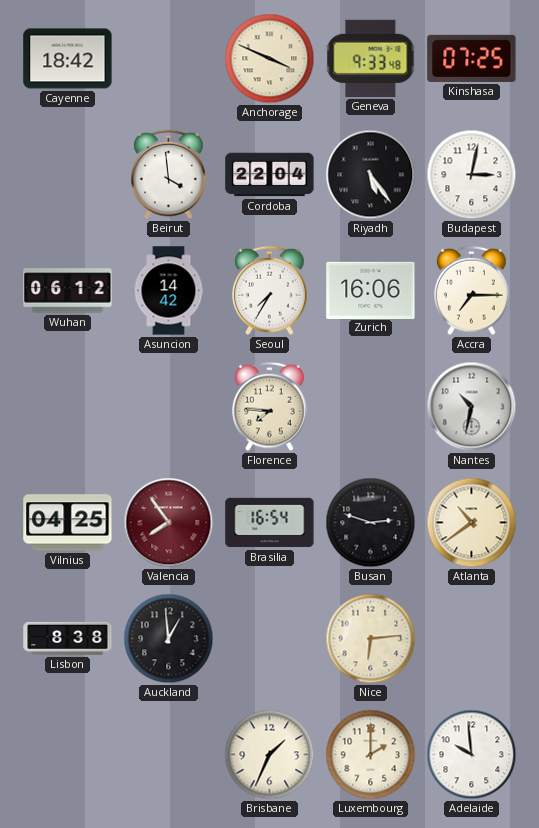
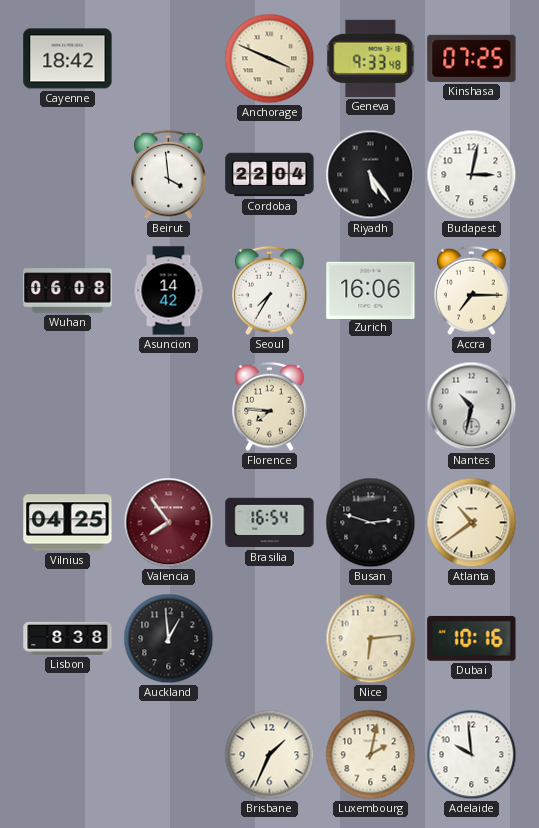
Wuhan: 06:12 -> 06:08 (68, 291)
Dubai: none -> 10:16 (472, 638)
Luxembourg: 2:00 -> 2:02 (371, 755)
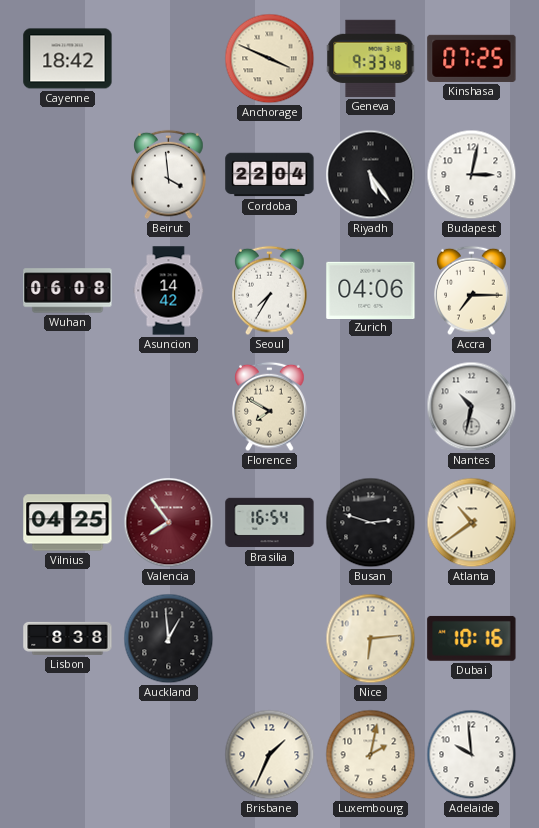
Zurich: 16:06 -> 04:06 (371, 290)
Florence: 7:46 -> 7:50 (270, 407)
